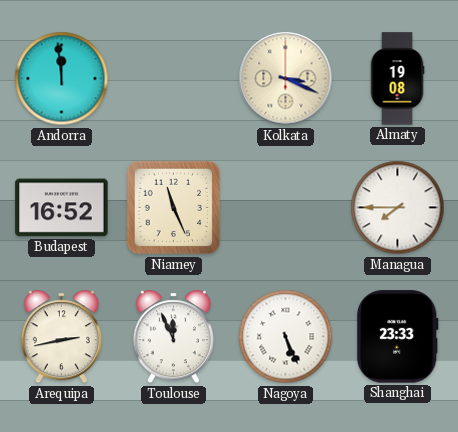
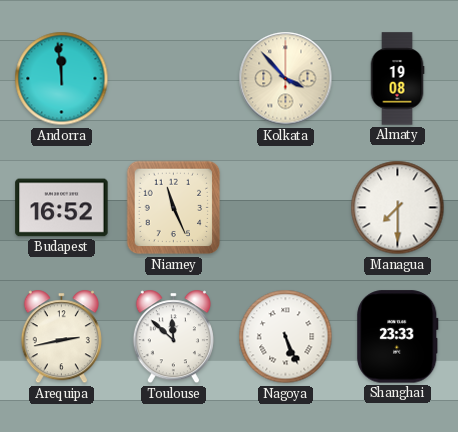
Kolkata: 3:19 -> 3:53 (286, 79)
Managua: 7:45 -> 7:30 (398, 208)
Toulouse: 11:56 -> 11:52 (173, 337)
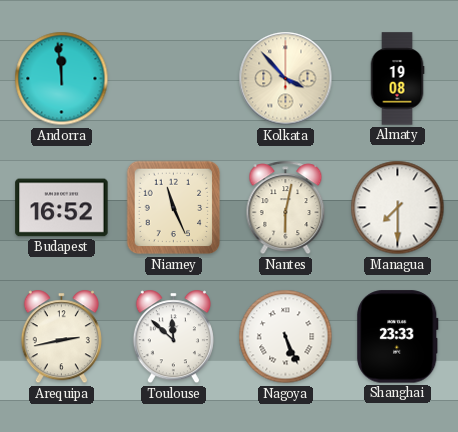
Nantes: none -> 6:02 (286, 208)
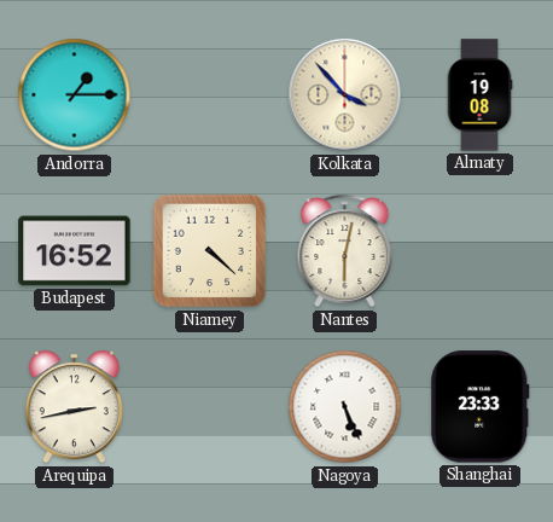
Andorra: 11:59 -> 1:15 (75, 95)
Niamey: 11:26 -> 4:22 (210, 251)
Managua: 7:30 -> none (398, 208)
Toulouse: 11:52 -> none (173, 337)
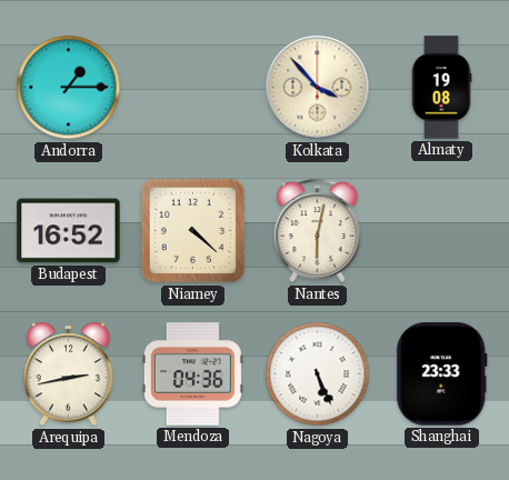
Mendoza: none -> 04:36 (192, 374)
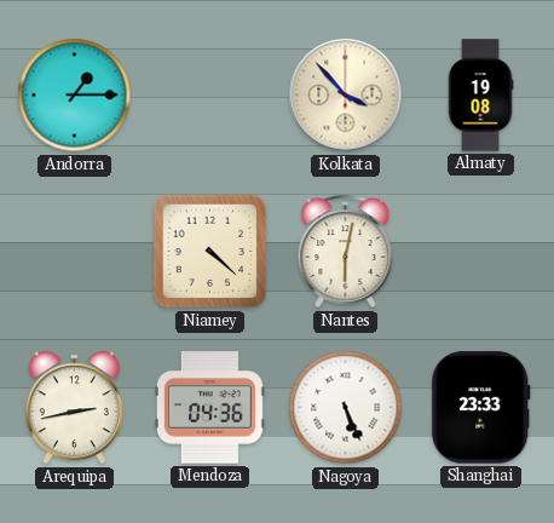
Budapest: 16:52 -> none (69, 231)
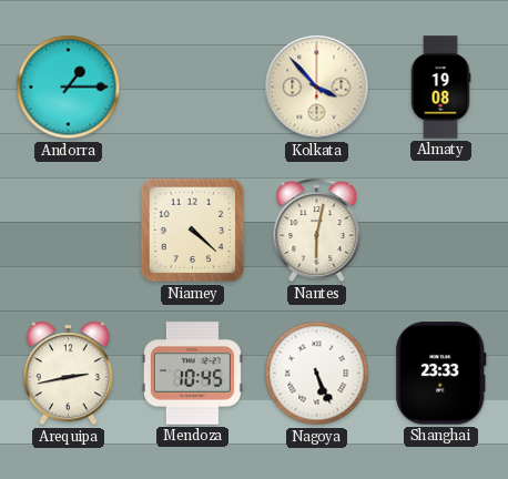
Mendoza: 04:36 -> 10:45 (192, 374)
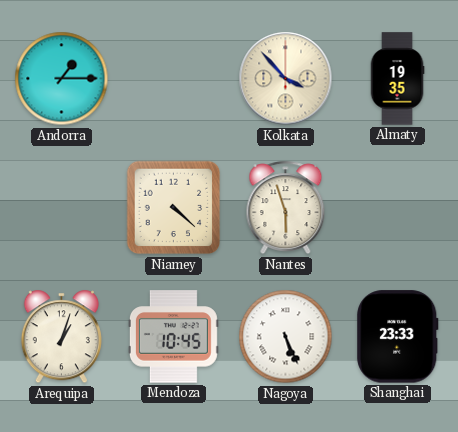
Almaty: 19:08 -> 19:35 (397, 79)
Nantes: 6:02 -> 5:57 (286, 208)
Arequipa: 2:43 -> 1:03 (61, 337)
